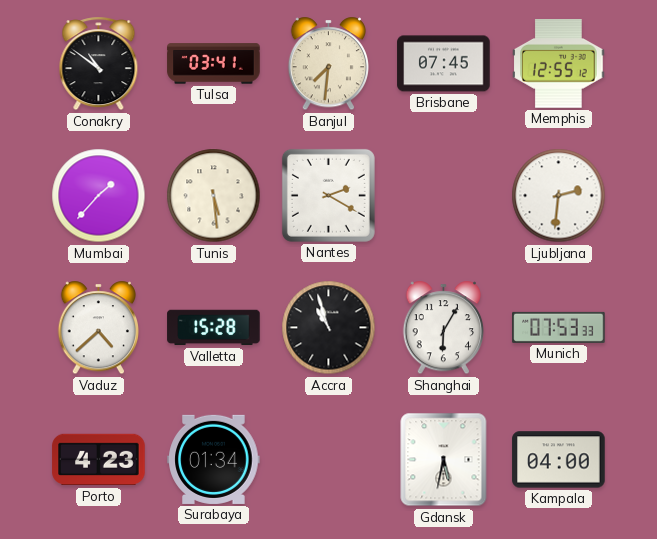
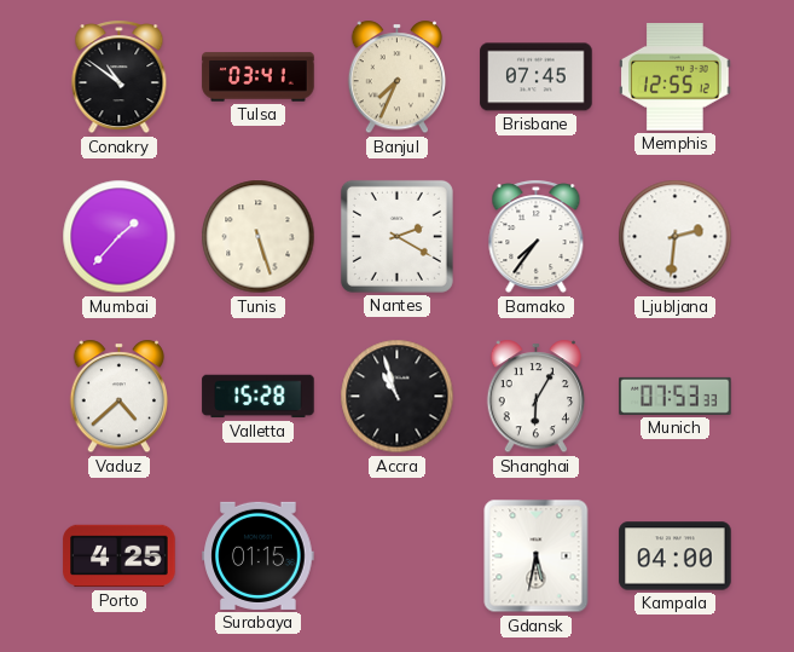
Banjul: 7:31 -> 7:34 (396, 77)
Tunis: 5:29 -> 5:27 (259, 237)
Bamako: none -> 7:36 (537, 237)
Porto: 4:23 -> 4:25 (120, 556)
Surabaya: 01:34 -> 01:15 (259, 555)
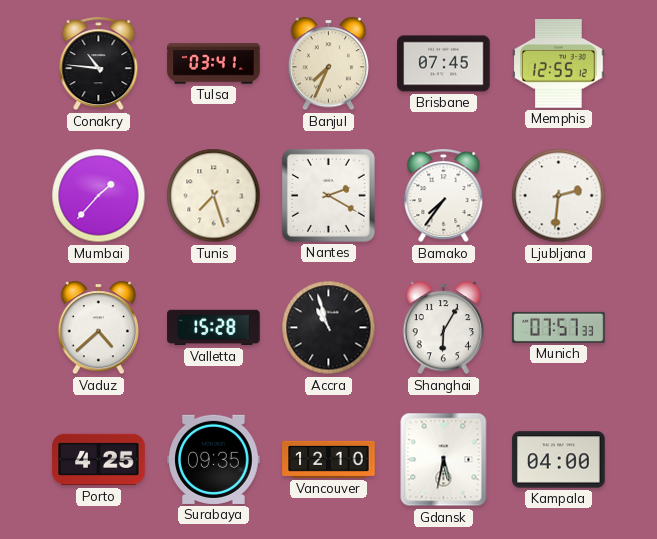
Conakry: 10:51 -> 10:46 (99, 64)
Tunis: 5:27 -> 7:27 (214, 196)
Munich: 07:53 -> 07:57 (559, 327)
Surabaya: 01:15 -> 09:35 (214, 459)
Vancouver: none -> 12:10 (329, 459)
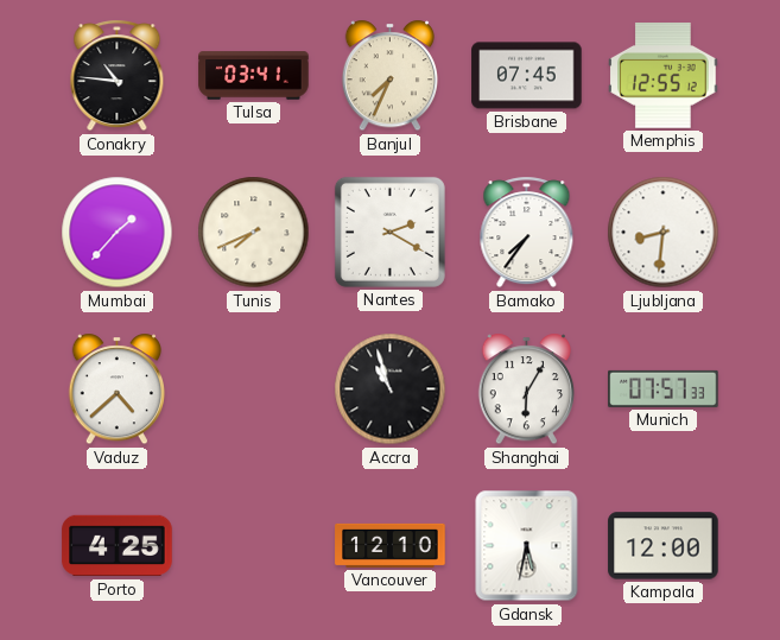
Tunis: 7:27 -> 7:41 (254, 233)
Ljubljana: 2:31 -> 8:31 (664, 233)
Valletta: 15:28 -> none (214, 328)
Surabaya: 09:35 -> none (214, 459)
Kampala: 04:00 -> 12:00 (664, 546)
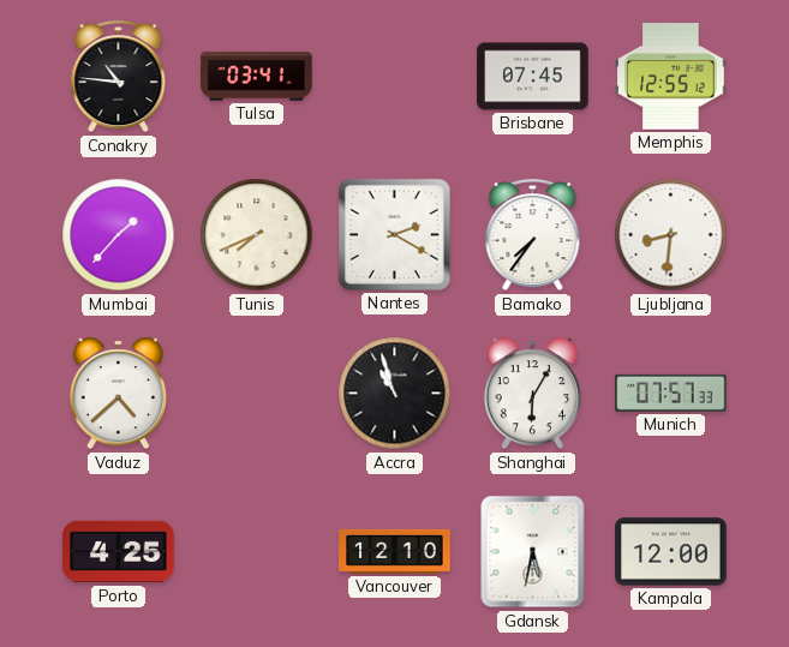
Banjul: 7:34 -> none (389, 76)
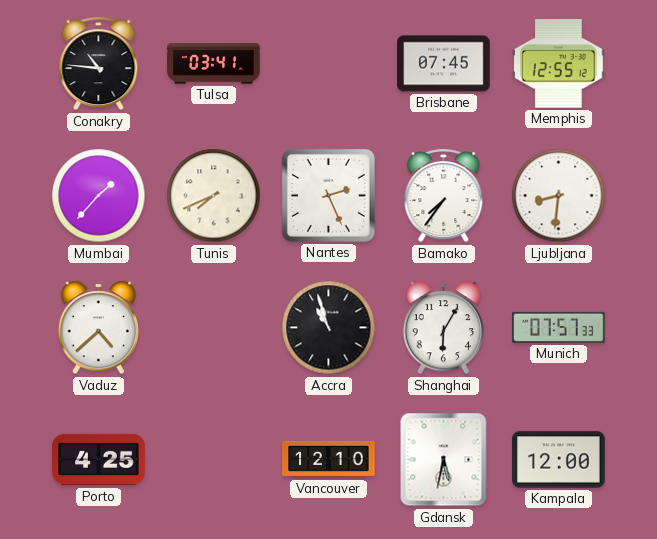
Nantes: 2:20 -> 2:26 (328, 195)
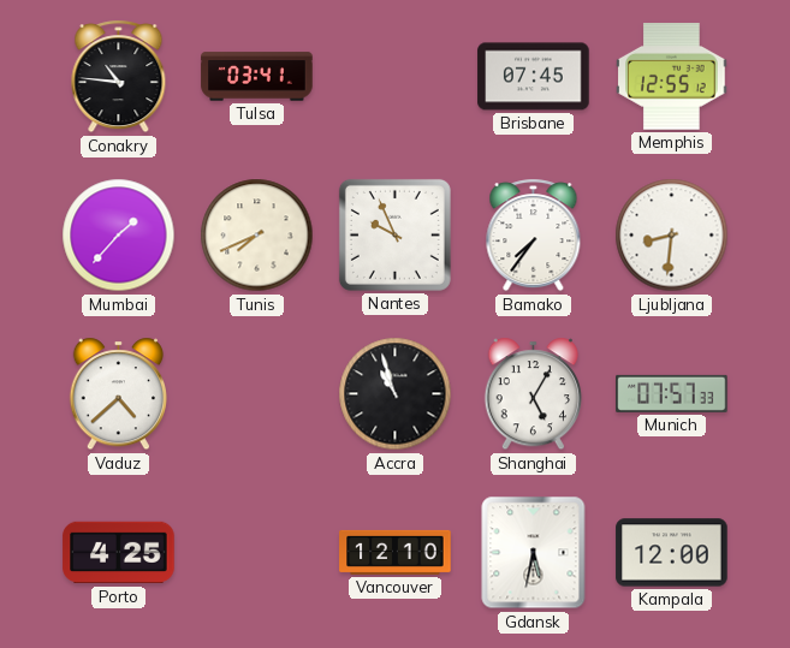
Nantes: 2:26 -> 9:56 (394, 234)
Shanghai: 6:05 -> 5:05 (533, 394)
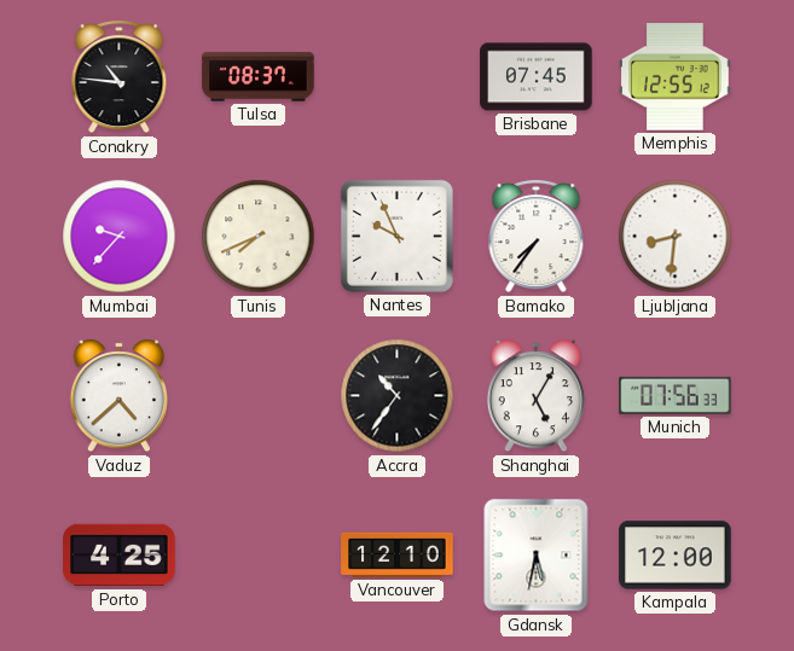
Tulsa: 03:41 -> 08:37 (259, 77)
Mumbai: 1:37 -> 9:37 (120, 237)
Accra: 10:57 -> 10:36 (398, 396)
Munich: 07:57 -> 07:56 (676, 395)
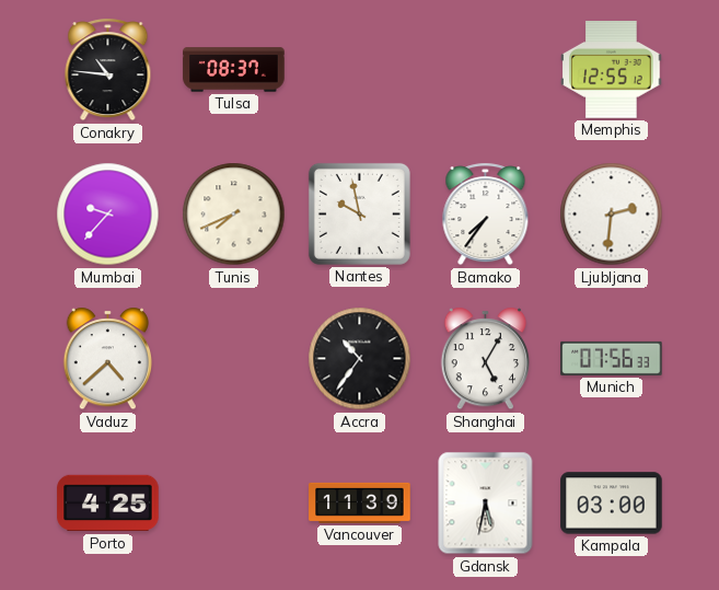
Brisbane: 07:45 -> none (537, 77)
Nantes: 9:56 -> 9:58 (359, 213)
Ljubljana: 8:31 -> 2:31 (612, 215)
Vancouver: 12:10 -> 11:39 (360, 502)
Kampala: 12:00 -> 03:00 (612, 504)
